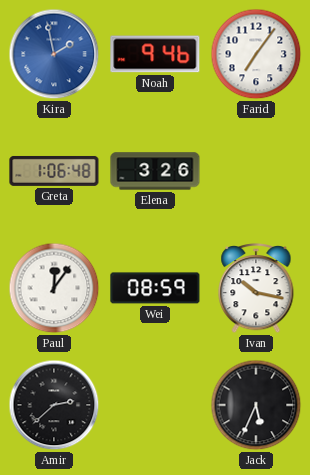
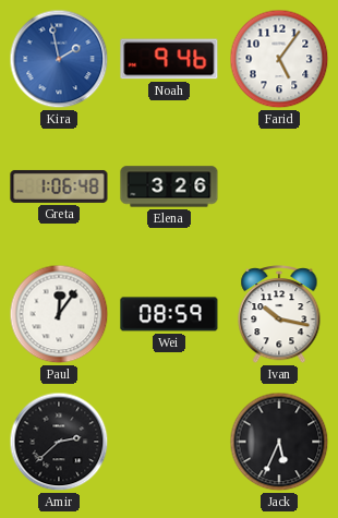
Farid: 7:06 -> 5:06 (279, 59)
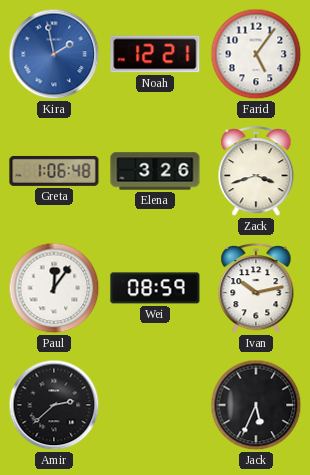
Noah: 9:46 -> 12:21 (155, 54)
Zack: none -> 3:42 (256, 172)
Ivan: 10:17 -> 10:13 (256, 289)
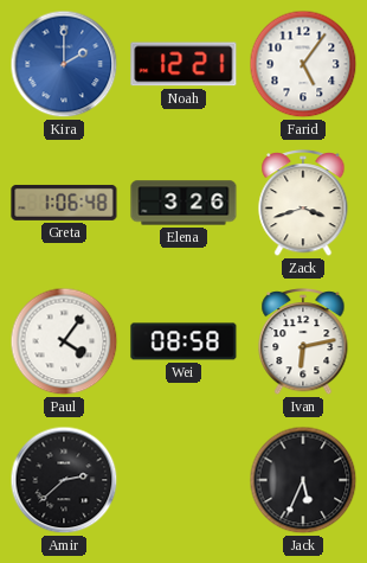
Kira: 1:58 -> 2:00 (64, 64)
Paul: 12:06 -> 4:06 (64, 341)
Wei: 08:59 -> 08:58 (183, 341)
Ivan: 10:13 -> 6:13 (303, 343)
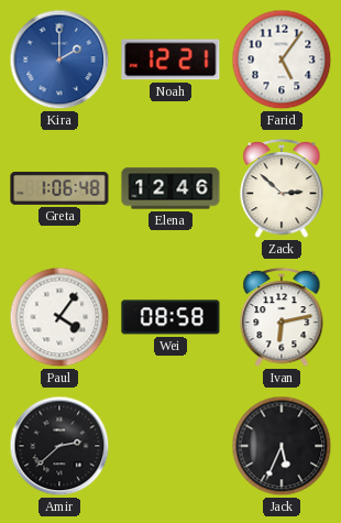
Elena: 3:26 -> 12:46 (170, 188)
Zack: 3:42 -> 2:52 (282, 189)
